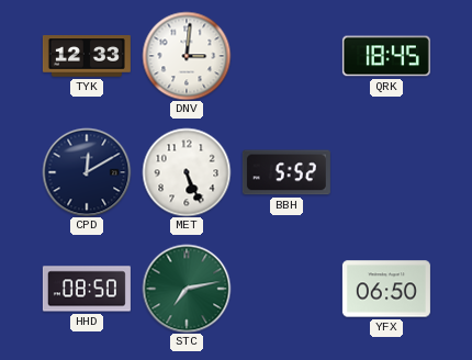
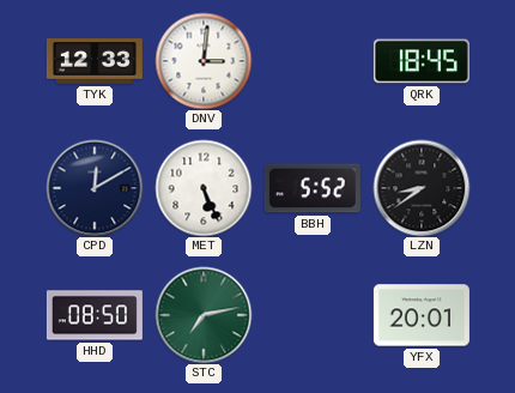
LZN: none -> 8:39 (422, 188)
YFX: 06:50 -> 20:01 (422, 315)
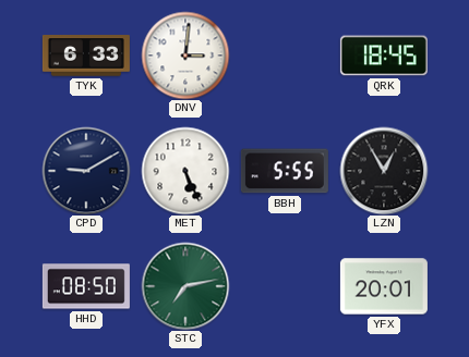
TYK: 12:33 -> 6:33 (86, 56)
CPD: 12:10 -> 9:10 (86, 171)
BBH: 5:52 -> 5:55 (285, 171)
LZN: 8:39 -> 12:55 (384, 171)
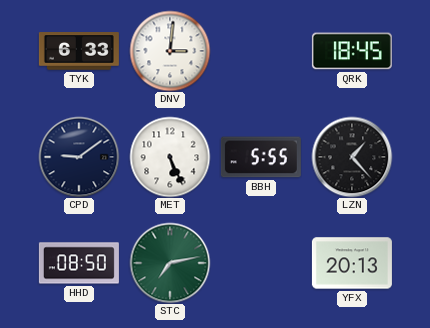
CPD: 9:10 -> 9:09 (79, 157)
LZN: 12:55 -> 1:23 (352, 157)
YFX: 20:01 -> 20:13 (352, 263)
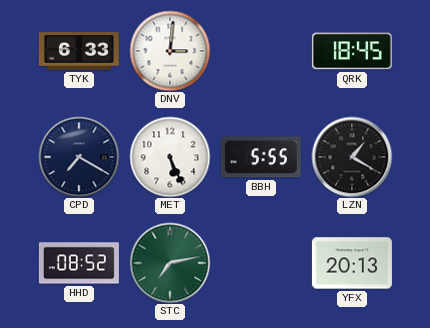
CPD: 9:09 -> 7:20 (79, 157)
LZN: 1:23 -> 1:20 (352, 157)
HHD: 08:50 -> 08:52 (79, 263)
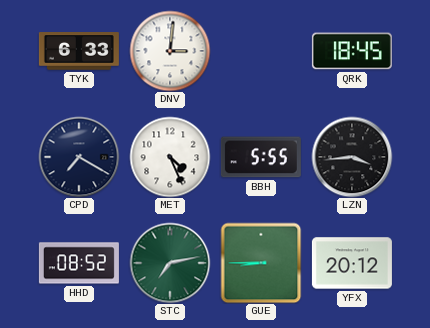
MET: 5:26 -> 4:26 (170, 157)
LZN: 1:20 -> 3:44 (352, 157)
GUE: none -> 8:45 (261, 263)
YFX: 20:13 -> 20:12 (352, 263)
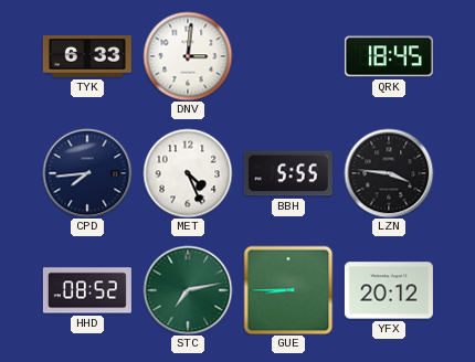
CPD: 7:20 -> 7:44 (87, 173)
LZN: 3:44 -> 3:46 (389, 173)
